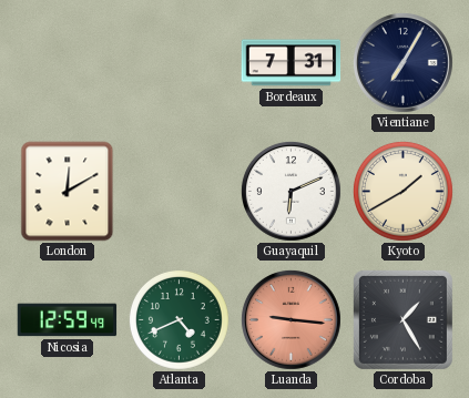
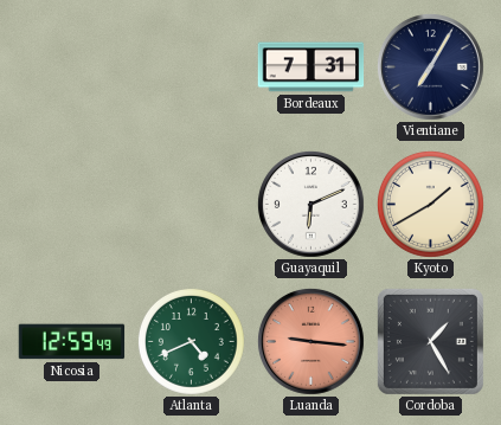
London: 12:10 -> none (68, 192)
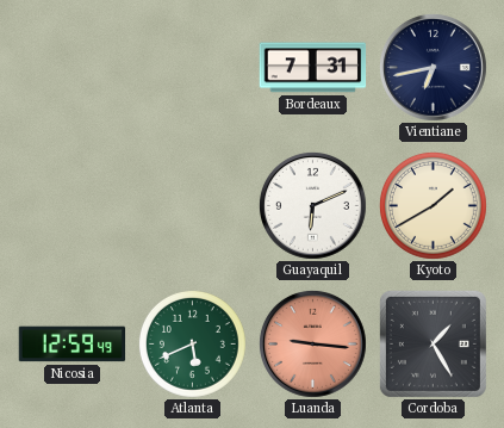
Vientiane: 7:05 -> 6:43 (433, 67)
Atlanta: 4:41 -> 5:41 (192, 343)
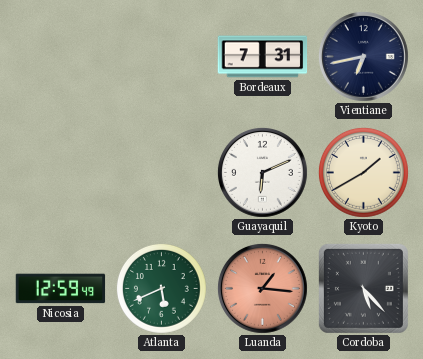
Luanda: 9:16 -> 1:16 (262, 288)
Cordoba: 1:25 -> 5:23 (363, 288)
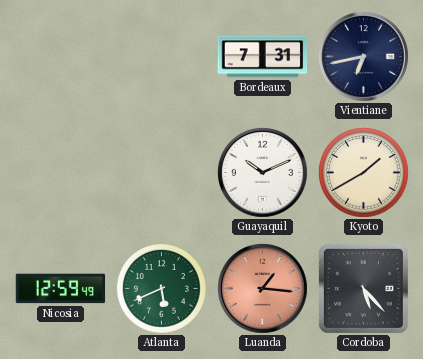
Guayaquil: 6:11 -> 10:11 (262, 172)
